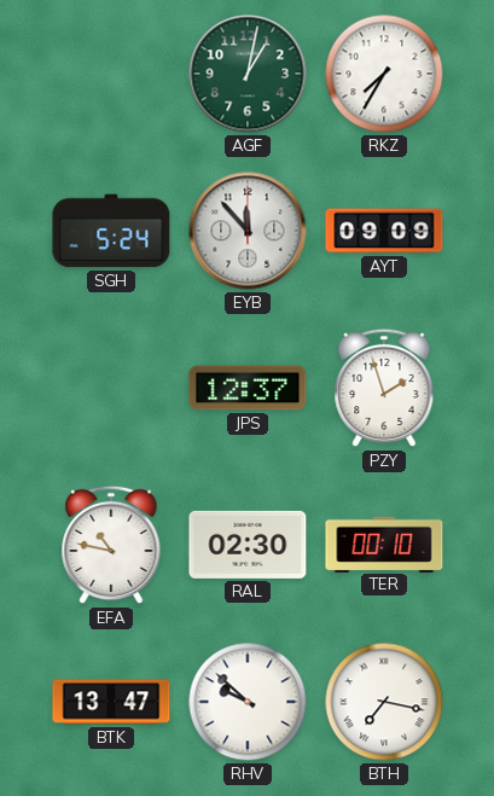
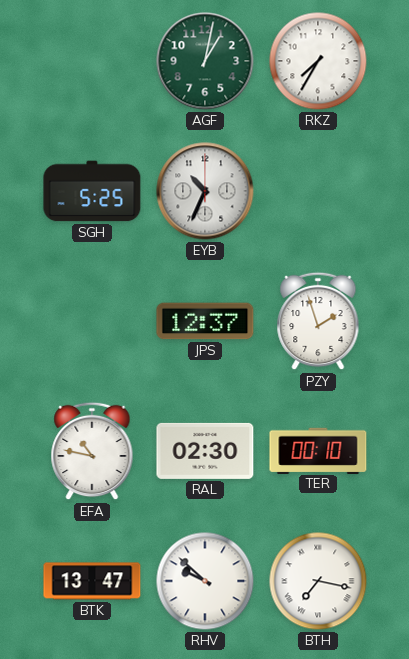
SGH: 5:24 -> 5:25 (92, 191)
EYB: 11:53 -> 10:34 (205, 191)
AYT: 09:09 -> none (384, 231)
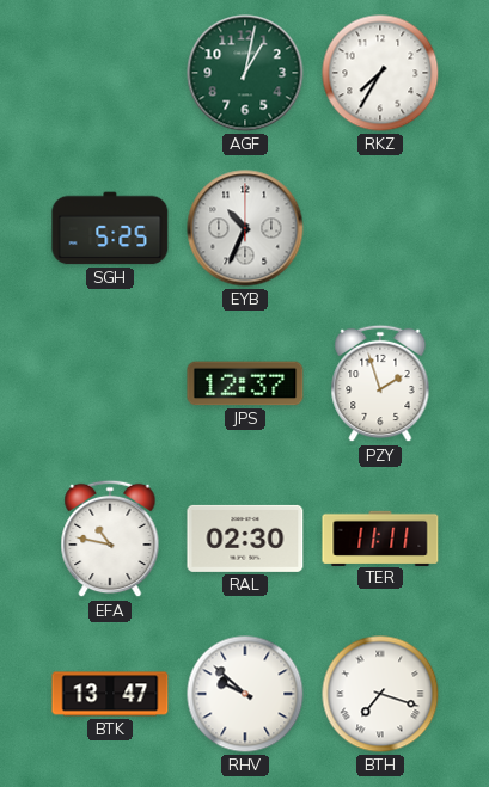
TER: 00:10 -> 11:11 (380, 537)
BTH: 7:17 -> 7:18 (380, 694)
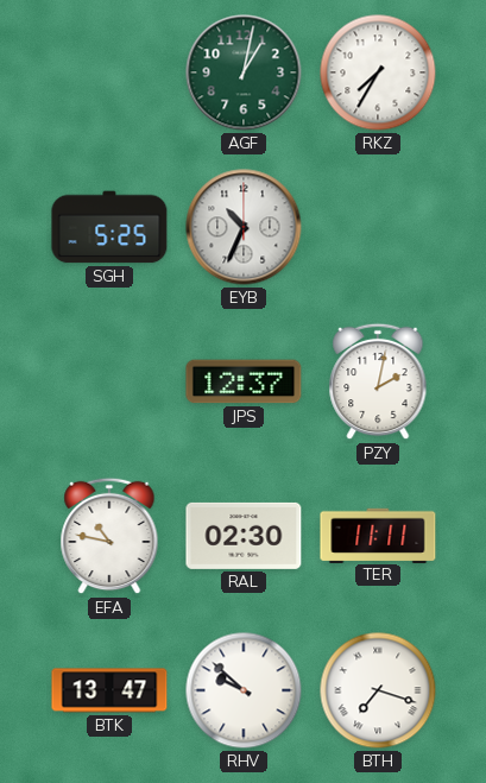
PZY: 1:57 -> 2:02 (378, 381)
